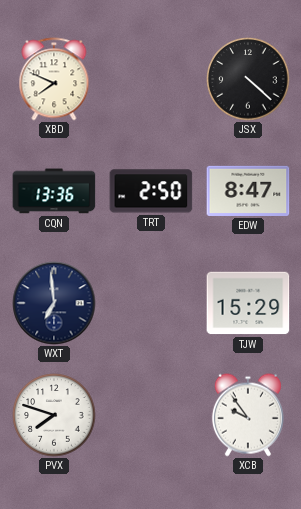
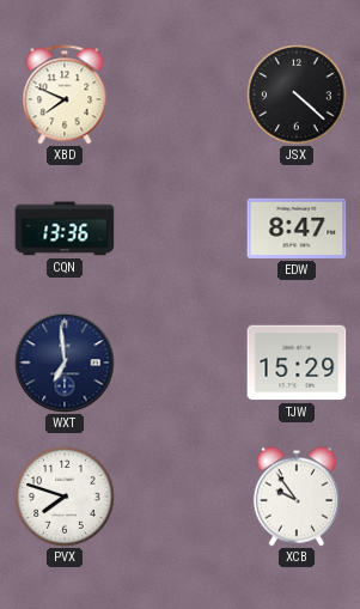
TRT: 2:50 -> none (151, 191)
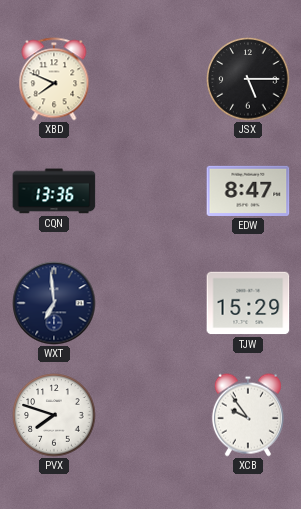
JSX: 4:22 -> 5:15 (248, 79)
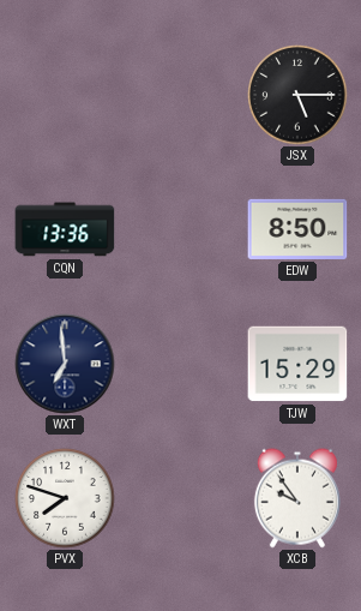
XBD: 7:49 -> none (54, 79)
EDW: 8:47 -> 8:50 (297, 229)
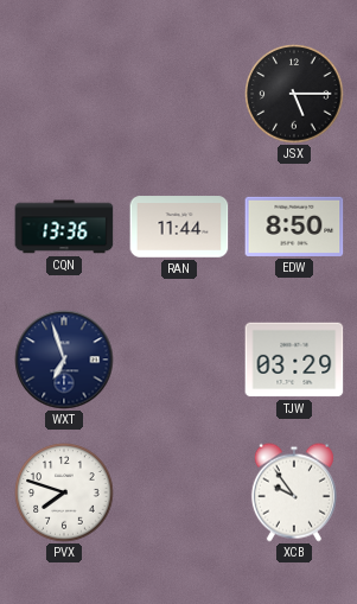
RAN: none -> 11:44 (179, 227)
WXT: 6:59 -> 6:57 (64, 360)
TJW: 15:29 -> 03:29 (294, 360)
